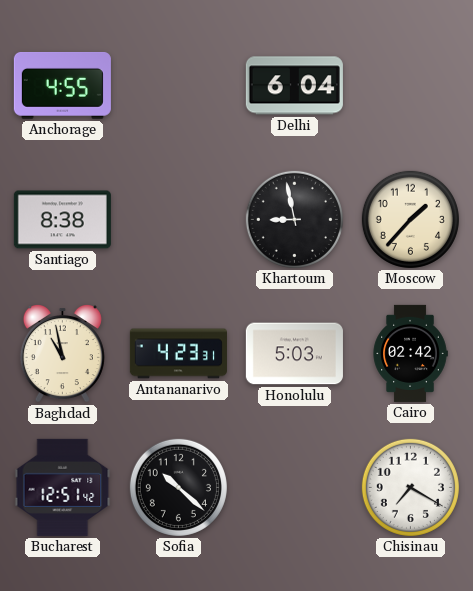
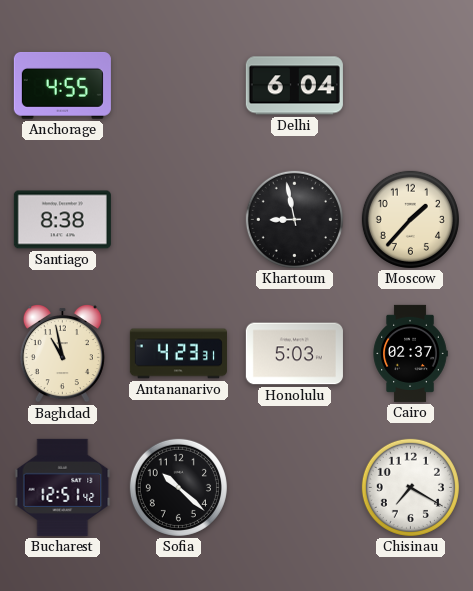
Cairo: 02:42 -> 02:37 (410, 353)
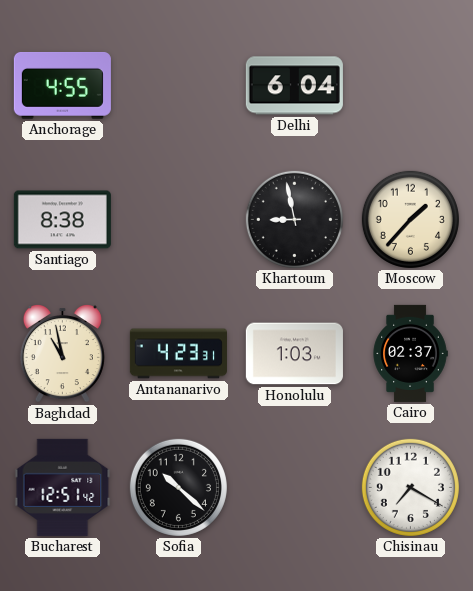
Honolulu: 5:03 -> 1:03 (294, 354)
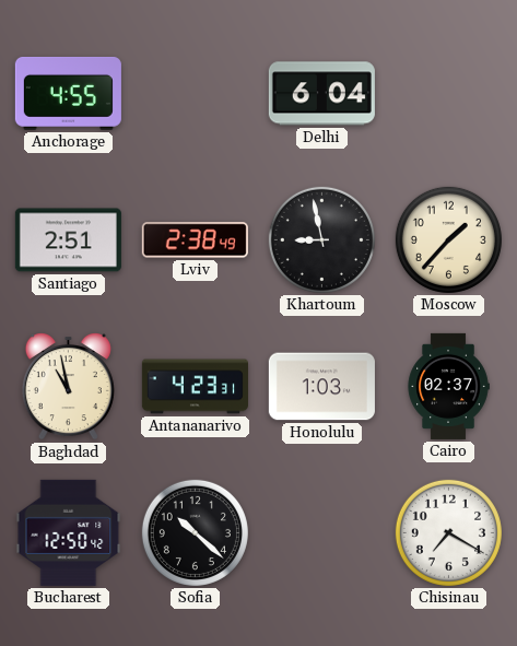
Santiago: 8:38 -> 2:51 (68, 240)
Lviv: none -> 2:38 (195, 240)
Bucharest: 12:51 -> 12:50 (69, 532)
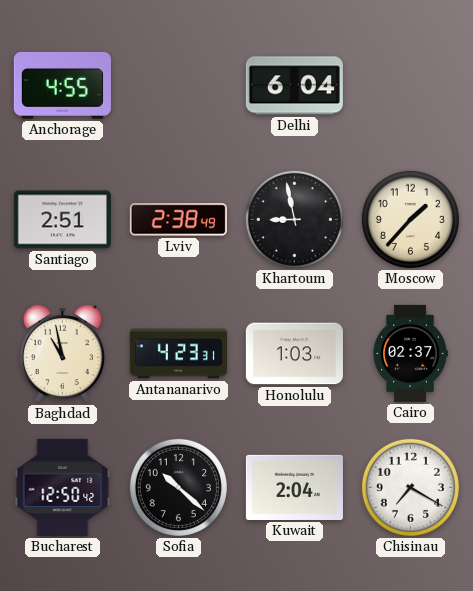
Kuwait: none -> 2:04 (294, 487)
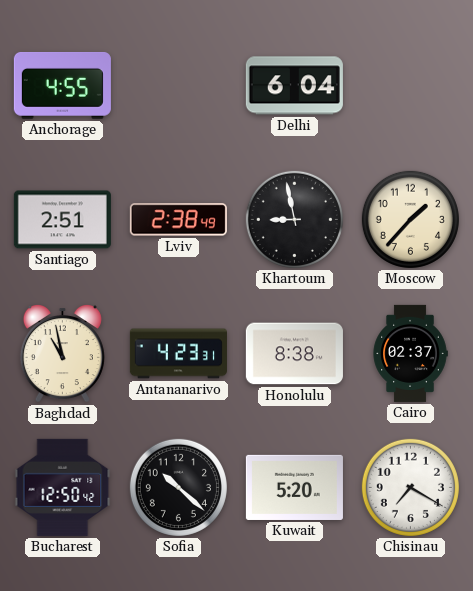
Honolulu: 1:03 -> 8:38 (294, 354)
Kuwait: 2:04 -> 5:20 (294, 487)
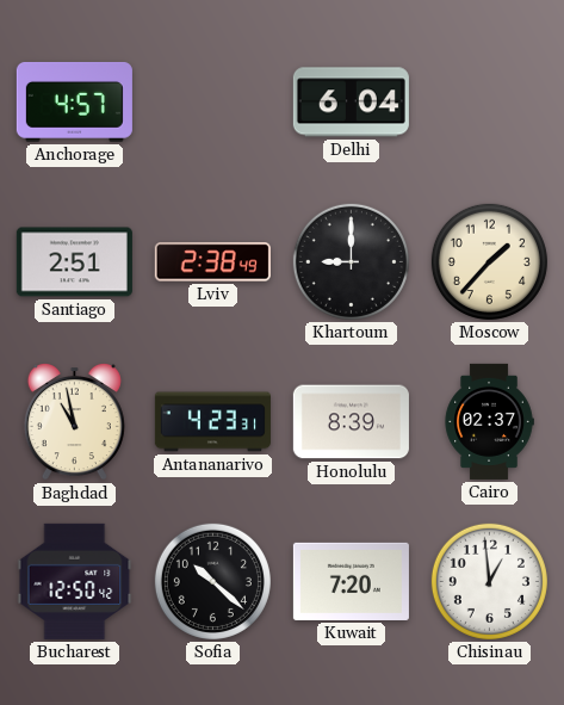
Anchorage: 4:55 -> 4:57 (74, 101)
Khartoum: 8:58 -> 9:00 (351, 261)
Honolulu: 8:38 -> 8:39 (351, 422)
Kuwait: 5:20 -> 7:20 (351, 581)
Chisinau: 7:20 -> 12:59 (489, 581)
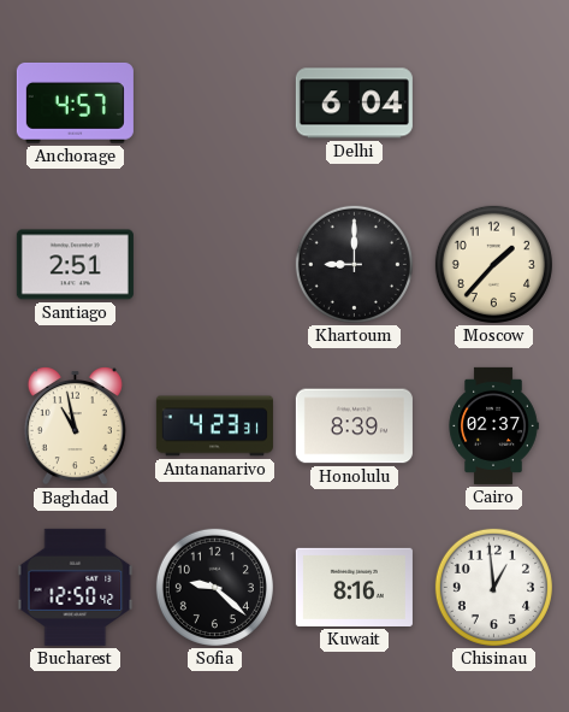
Lviv: 2:38 -> none (212, 262)
Sofia: 10:22 -> 9:22 (214, 587)
Kuwait: 7:20 -> 8:16 (354, 587)
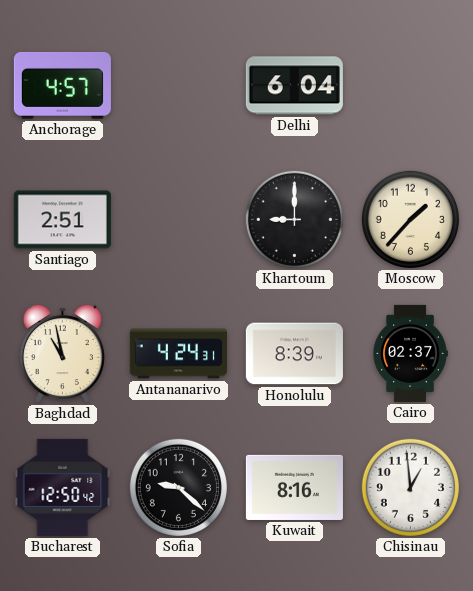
Antananarivo: 4:23 -> 4:24 (178, 354)
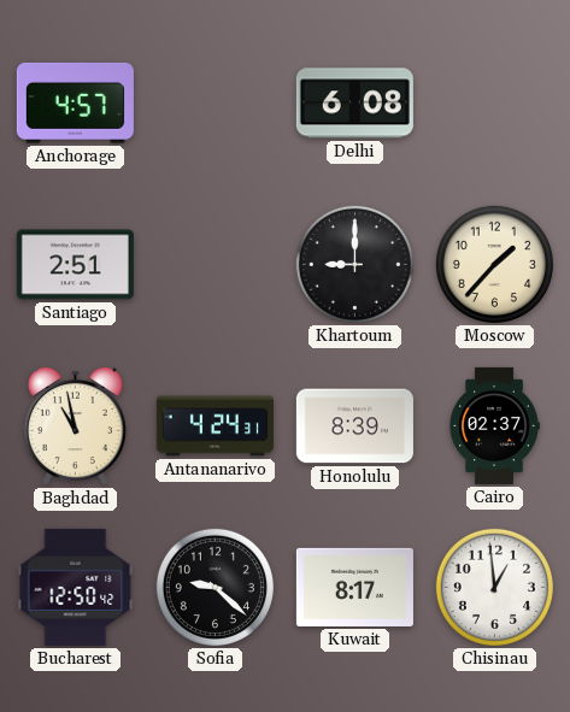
Delhi: 6:04 -> 6:08 (354, 104)
Kuwait: 8:16 -> 8:17 (354, 587)
